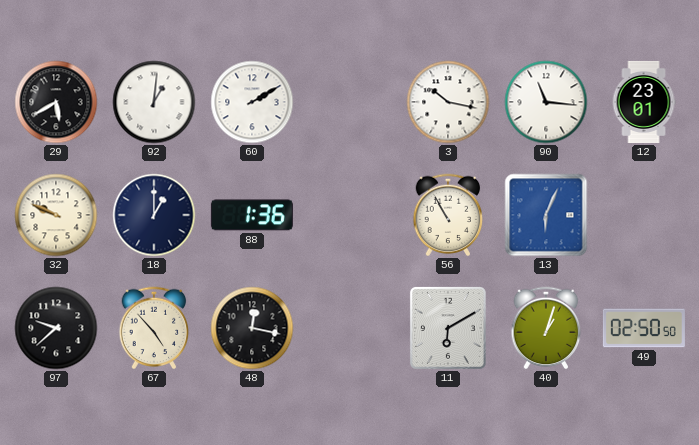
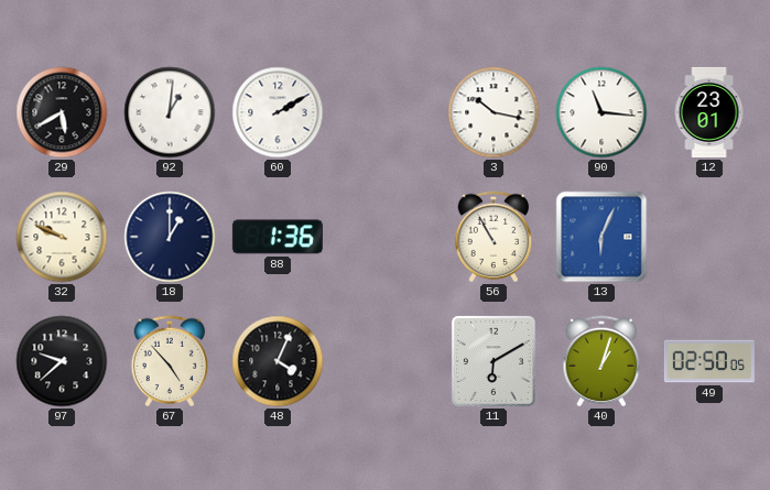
48: 12:17 -> 4:04 (278, 361)
49: 02:50:50 -> 02:50:05 (709, 361)
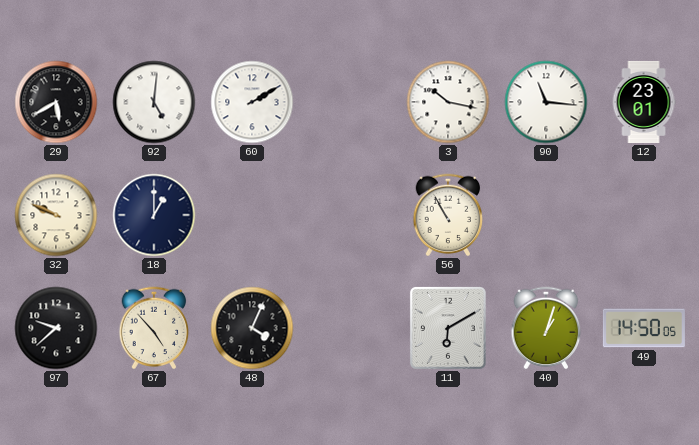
92: 1:01 -> 5:01 (154, 102)
88: 1:36 -> none (278, 237)
13: 6:04 -> none (601, 237)
49: 02:50 -> 14:50 (644, 328)
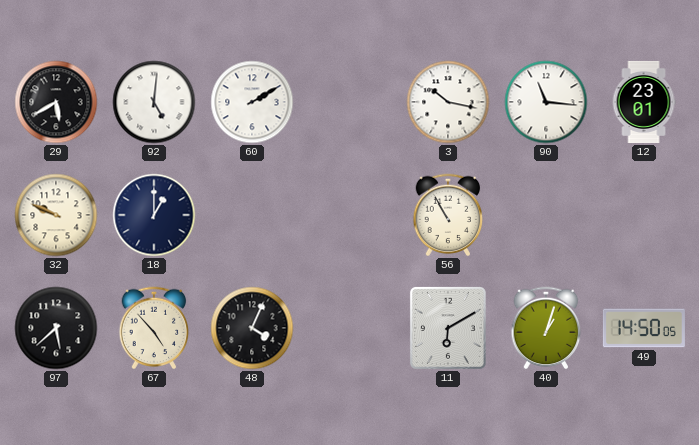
97: 9:38 -> 5:38 (56, 328)
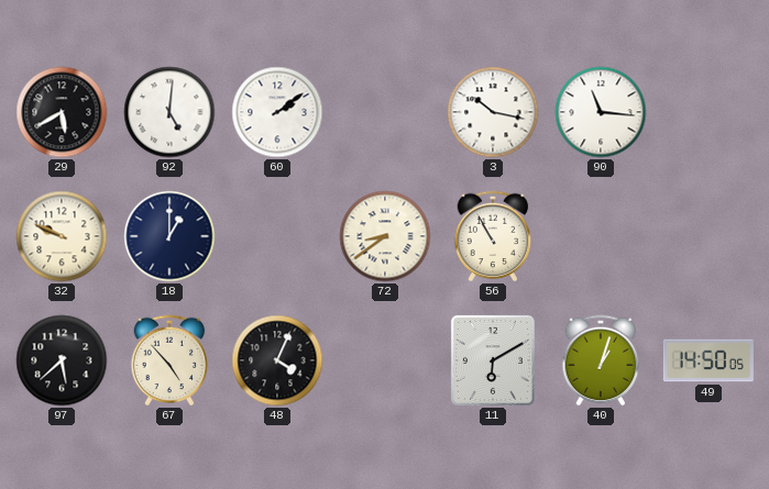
60: 2:10 -> 2:09 (277, 112)
12: 23:01 -> none (644, 102)
72: none -> 8:39 (385, 236)
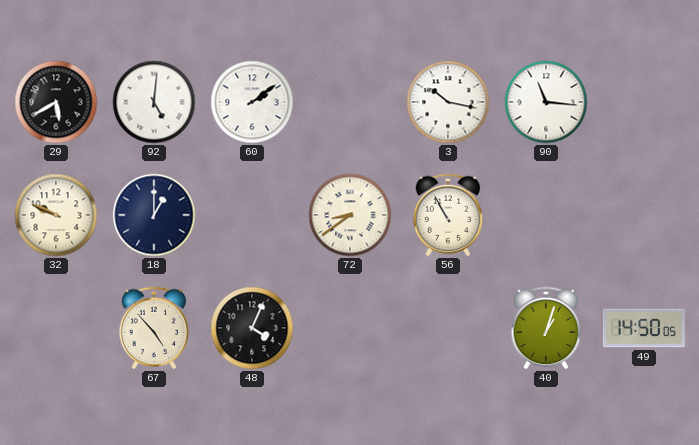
97: 5:38 -> none (62, 360)
11: 6:10 -> none (493, 360)
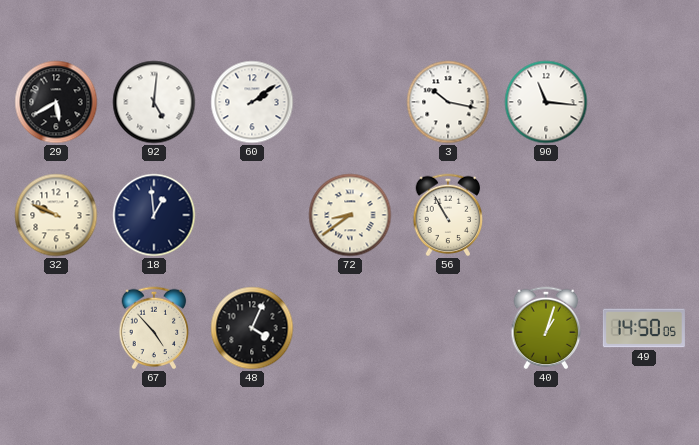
18: 1:00 -> 12:59 (154, 215)
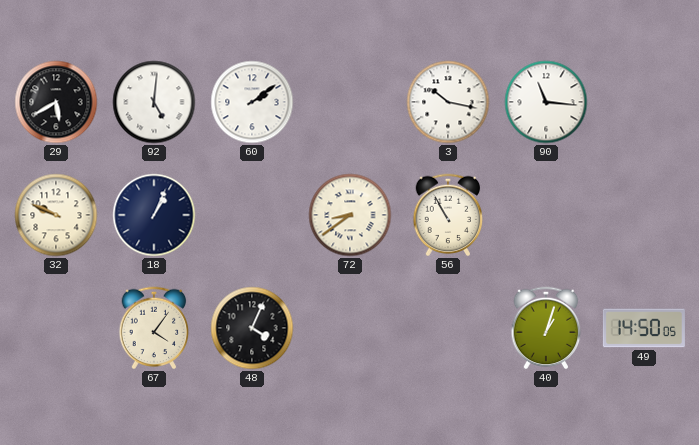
18: 12:59 -> 1:04 (154, 215)
67: 4:53 -> 4:06 (154, 328)
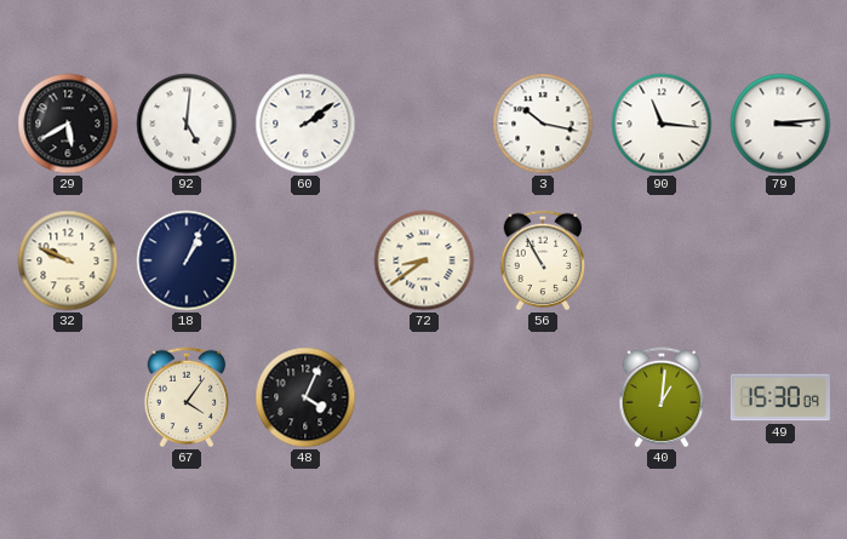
79: none -> 3:14 (780, 124)
40: 1:03 -> 1:01 (662, 397)
49: 14:50 -> 15:30 (780, 397)
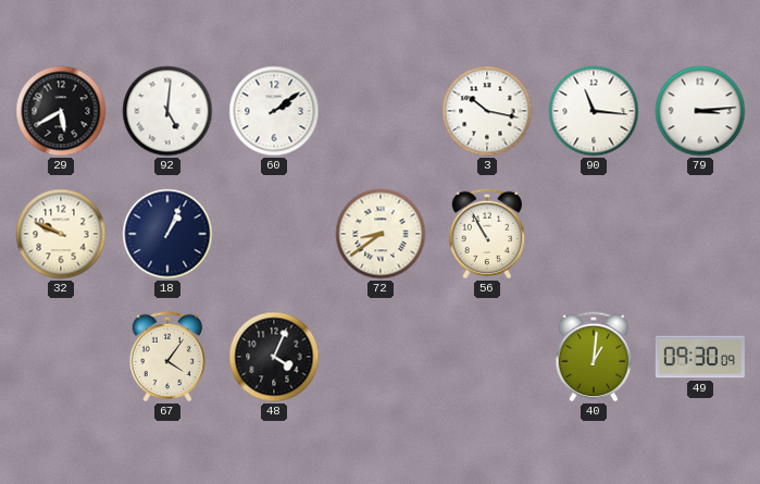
49: 15:30 -> 09:30 (700, 357)
